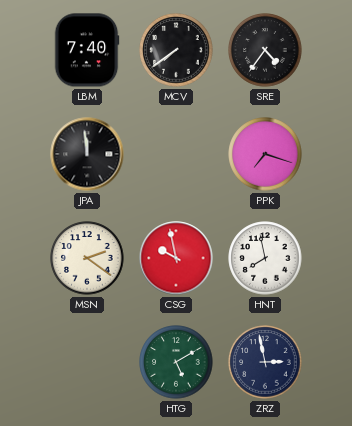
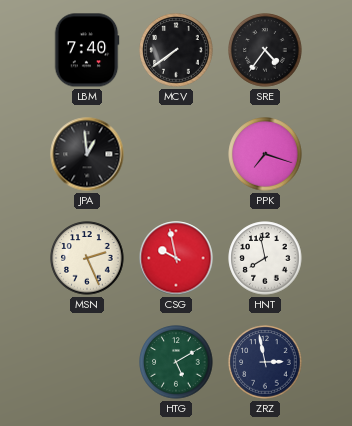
JPA: 11:59 -> 12:59 (87, 154)
MSN: 2:21 -> 2:26 (87, 258)
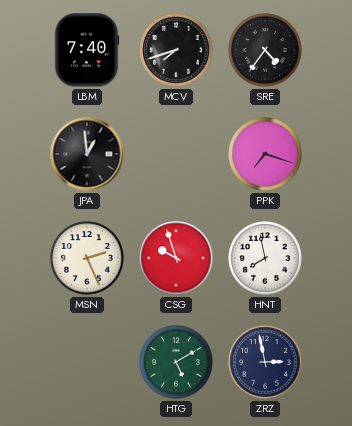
MCV: 7:39 -> 7:42 (176, 50)
CSG: 9:58 -> 9:57 (176, 258)
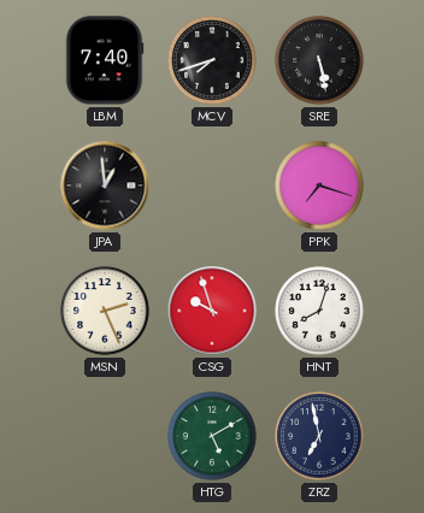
SRE: 4:36 -> 5:28 (319, 60)
HNT: 7:58 -> 8:03 (319, 311)
ZRZ: 2:58 -> 6:58 (319, 436)
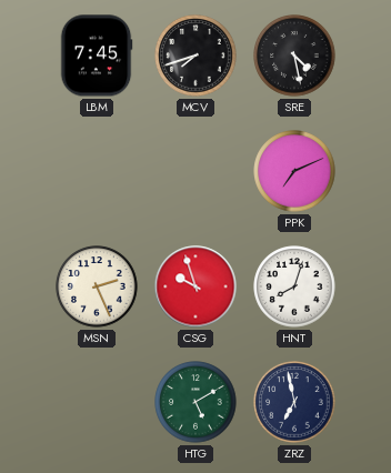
LBM: 7:40 -> 7:45 (97, 56)
SRE: 5:28 -> 4:28 (294, 56)
JPA: 12:59 -> none (105, 185)
PPK: 7:18 -> 7:11 (294, 171)
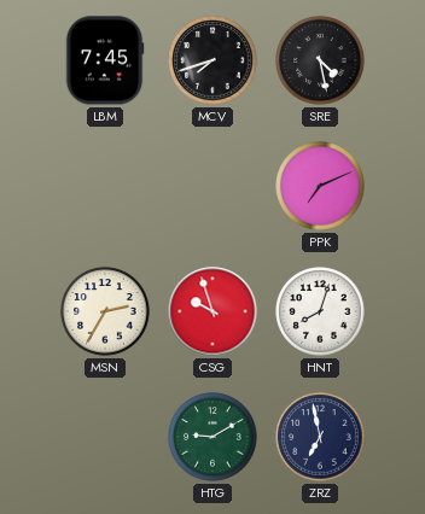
MSN: 2:26 -> 2:35 (105, 311)
HTG: 5:10 -> 9:10 (212, 437)
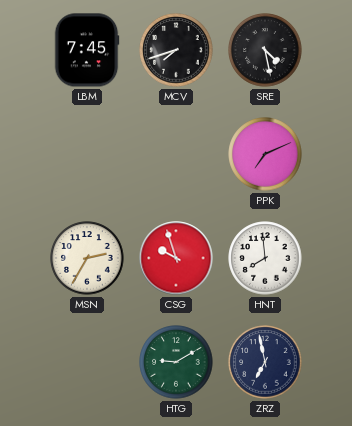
HNT: 8:03 -> 7:59 (265, 258)
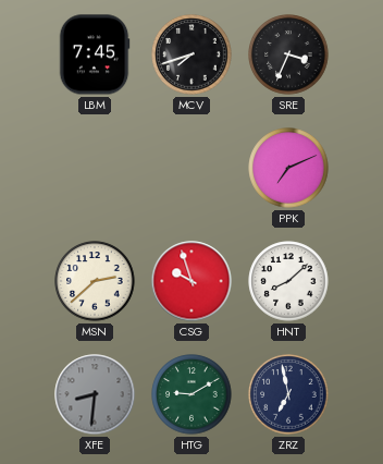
SRE: 4:28 -> 3:34 (288, 54)
MSN: 2:35 -> 2:38 (95, 281)
HNT: 7:59 -> 8:08 (288, 281)
XFE: none -> 8:31 (95, 394)
